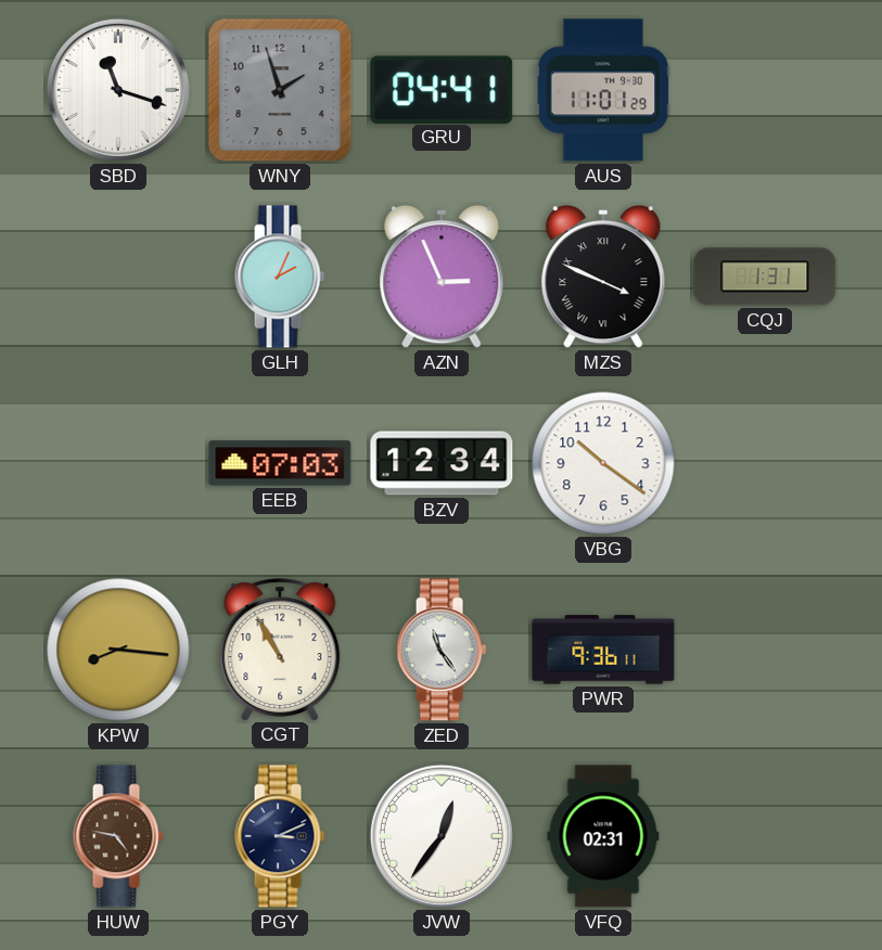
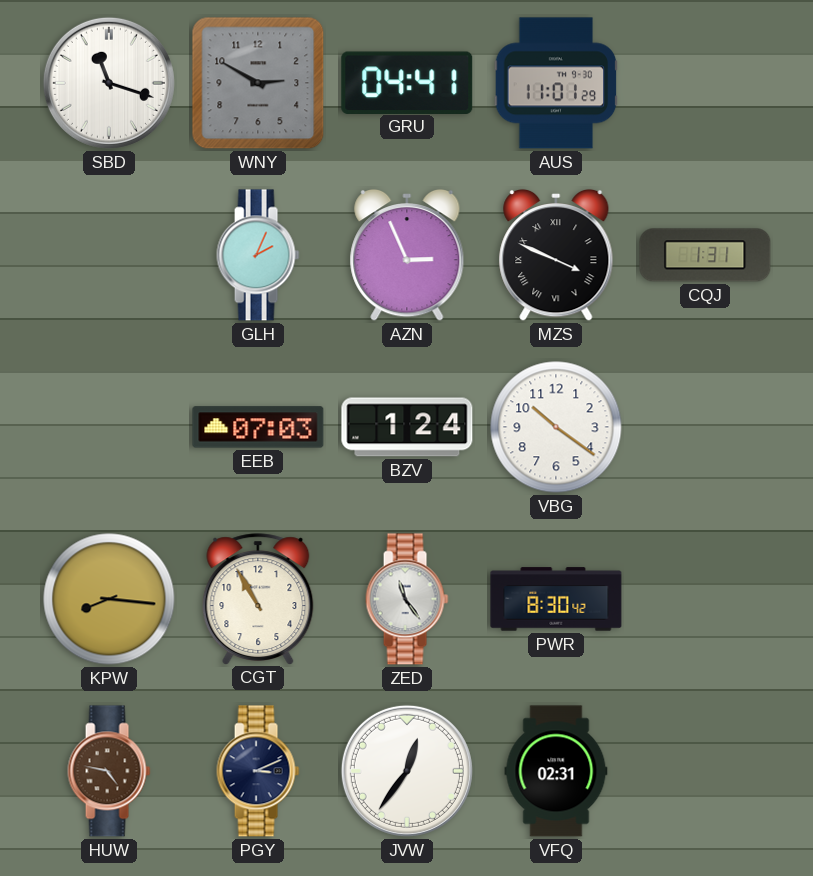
WNY: 1:57 -> 2:50 (258, 83)
BZV: 12:34 -> 1:24 (407, 427)
PWR: 9:36 -> 8:30 (556, 599)
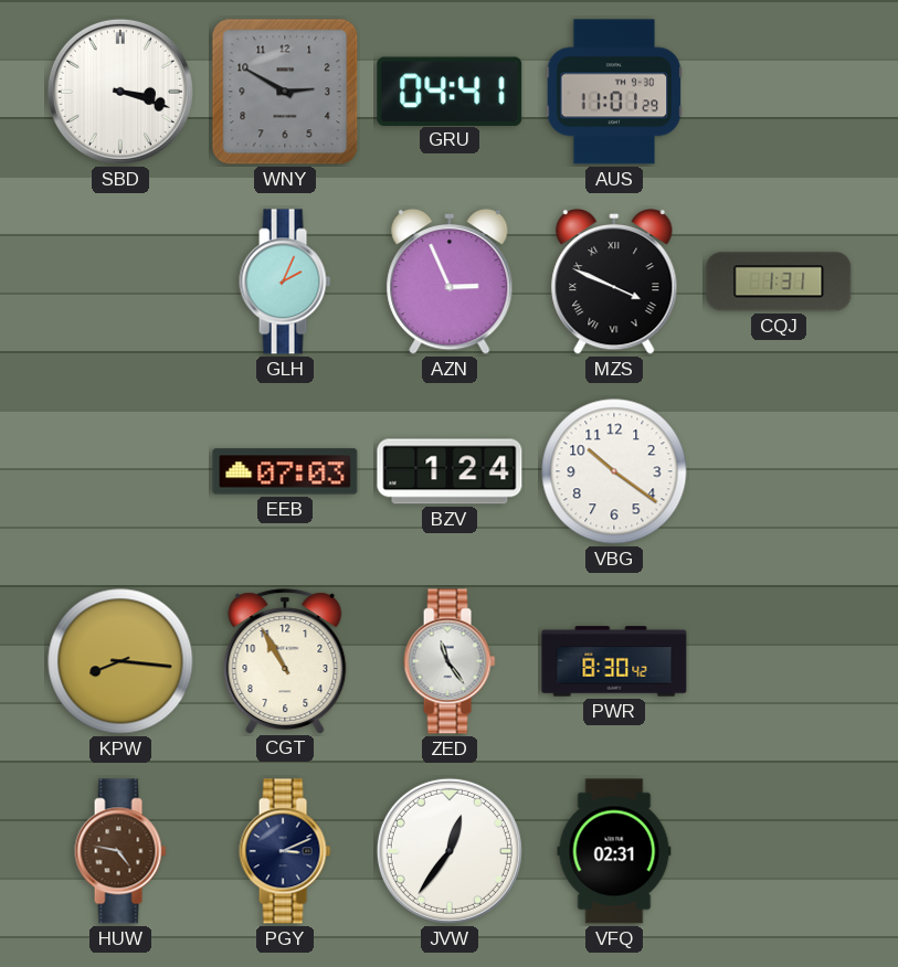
SBD: 11:18 -> 3:18 (120, 92)
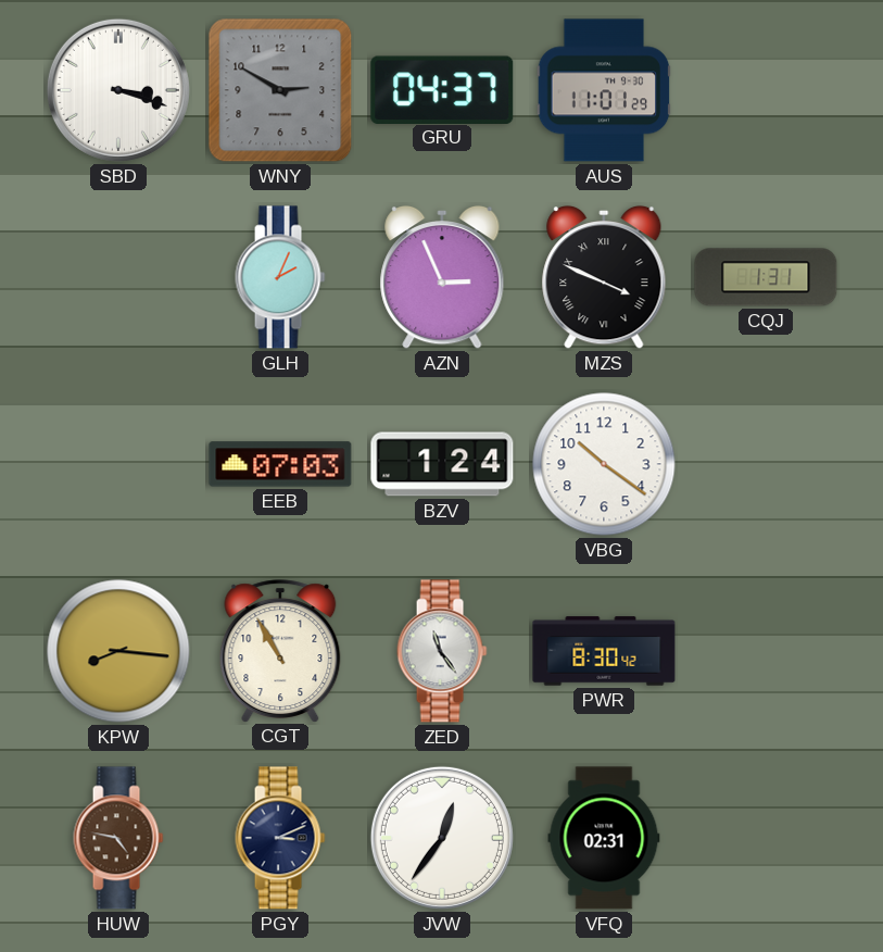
GRU: 04:41 -> 04:37 (442, 89)
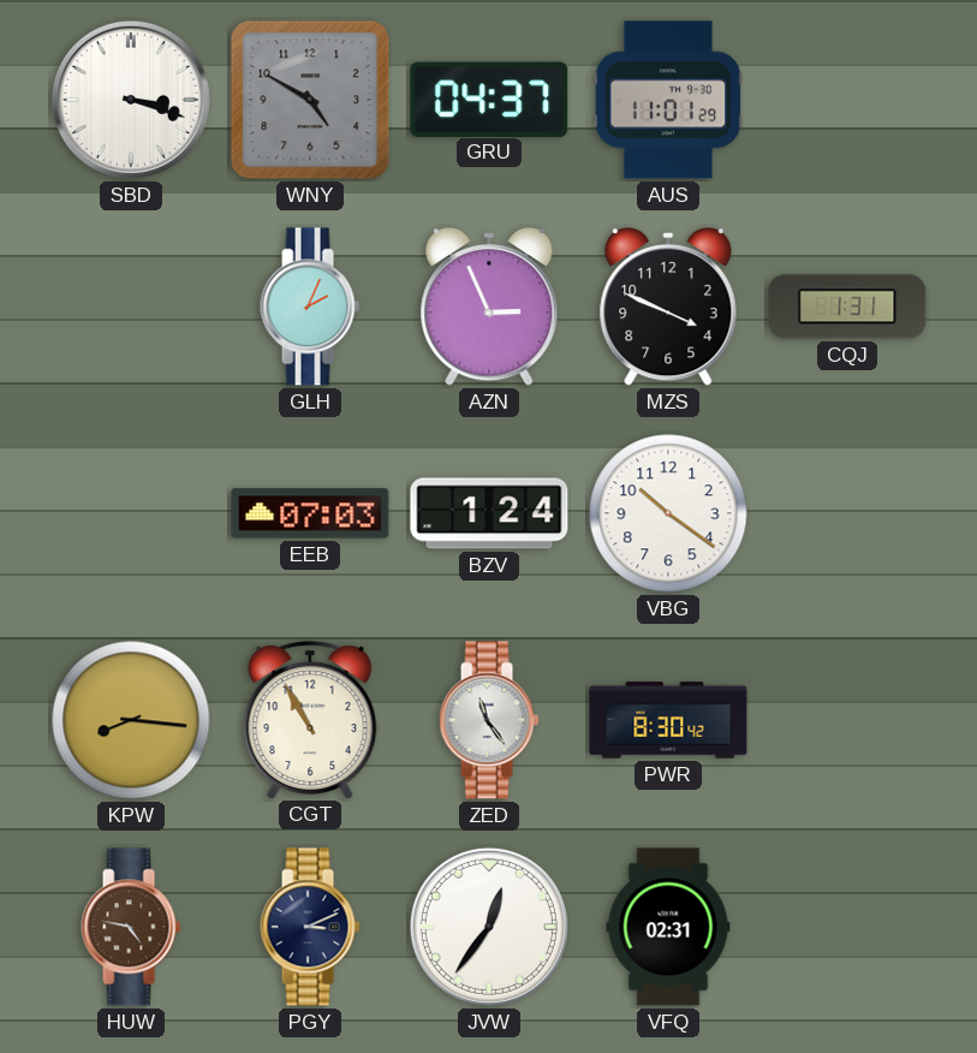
WNY: 2:50 -> 4:50 (310, 100)
MZS numerals: Roman -> Arabic (668, 307)
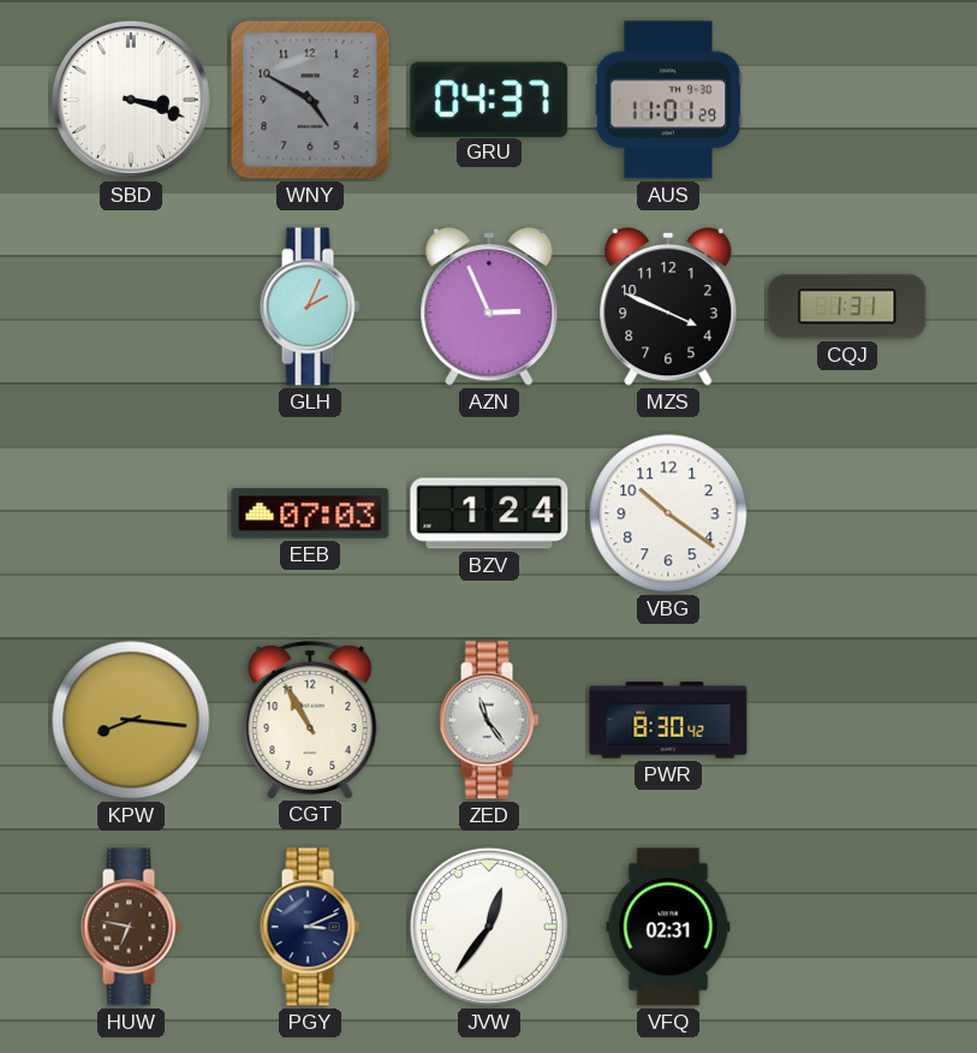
HUW: 4:47 -> 6:47 (131, 927)
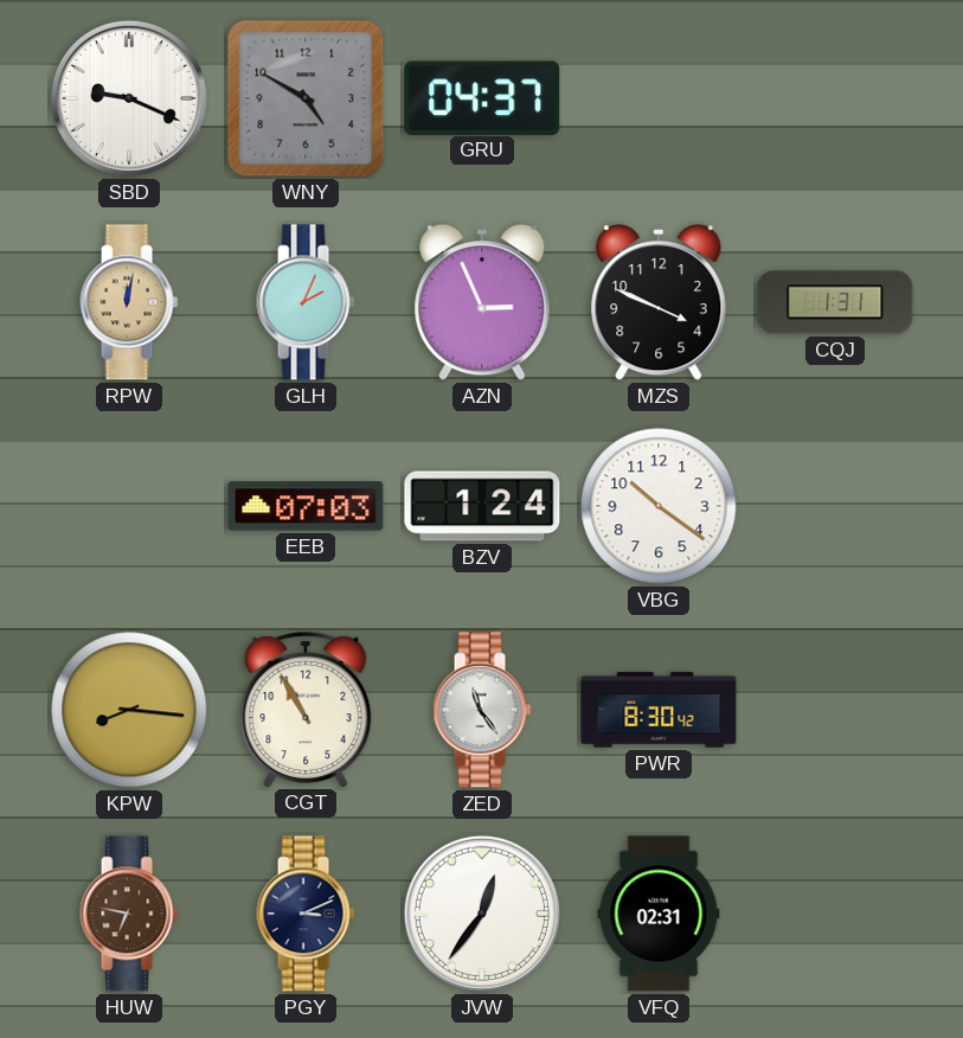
SBD: 3:18 -> 9:19 (129, 98)
AUS: 11:01 -> none (668, 100)
RPW: none -> 12:02 (129, 302)
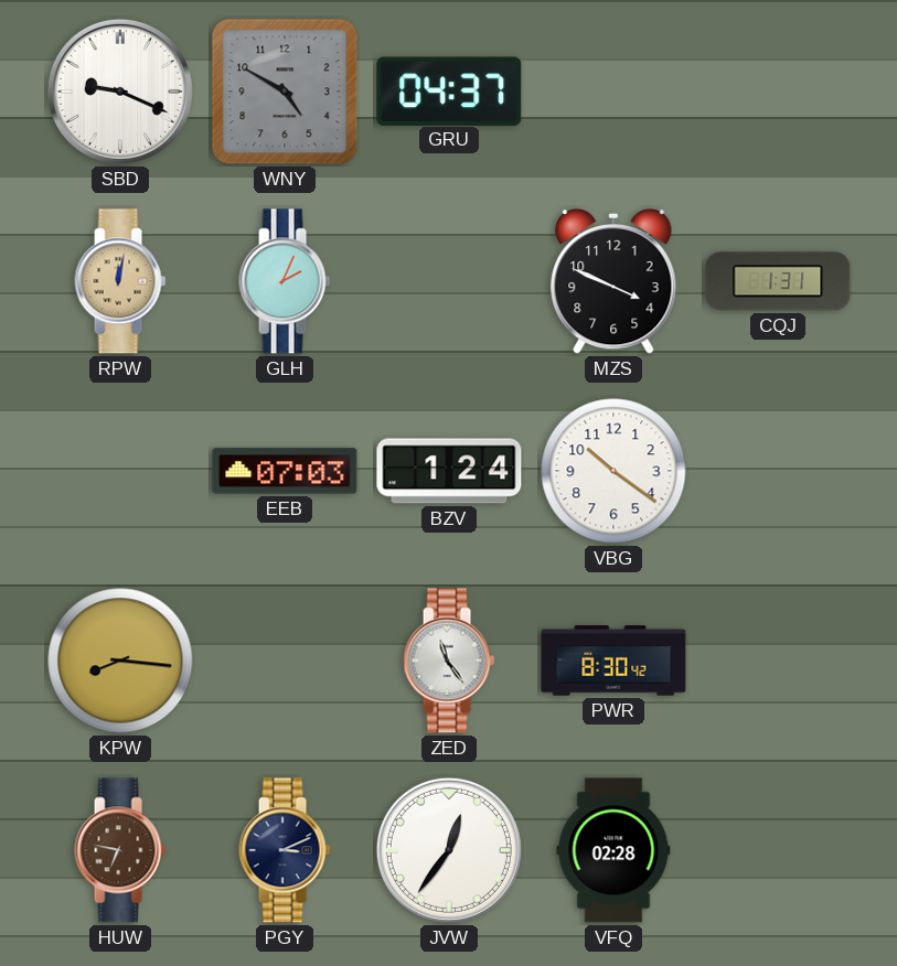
AZN: 2:56 -> none (482, 302)
CGT: 10:55 -> none (306, 710)
VFQ: 02:31 -> 02:28 (613, 850)
